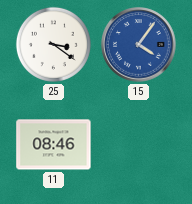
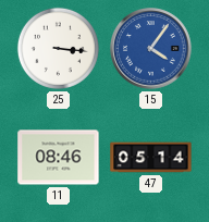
25: 3:21 -> 3:16 (58, 48)
47: none -> 05:14 (151, 158)
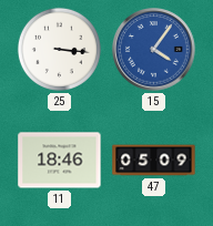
11: 08:46 -> 18:46 (60, 161)
47: 05:14 -> 05:09 (154, 161)
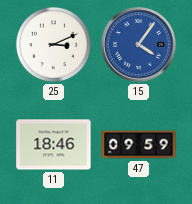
25: 3:16 -> 3:11 (53, 44)
47: 05:09 -> 09:59 (139, 145)
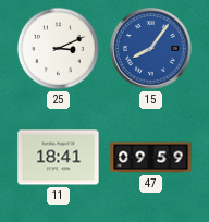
15: 4:06 -> 8:06 (151, 49)
11: 18:46 -> 18:41 (59, 158)
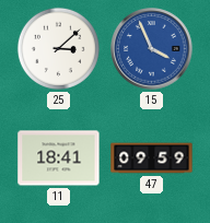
25: 3:11 -> 3:08 (58, 48)
15: 8:06 -> 3:56 (152, 49)
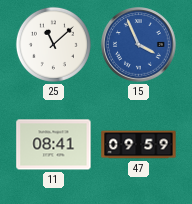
25: 3:08 -> 11:08 (53, 44)
11: 18:41 -> 08:41 (54, 145)
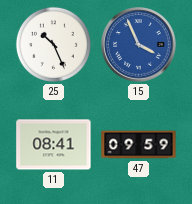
25: 11:08 -> 10:26 (53, 44)
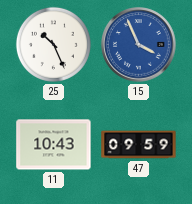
11: 08:41 -> 10:43 (54, 145)
